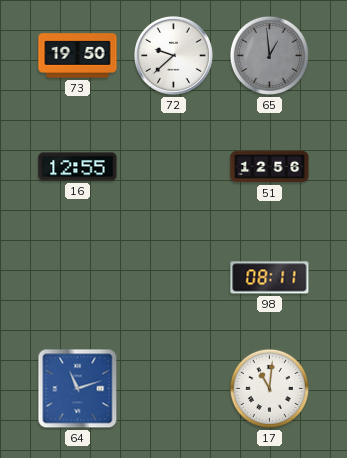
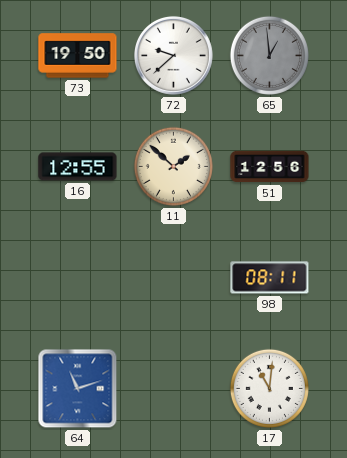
11: none -> 1:52 (173, 166)
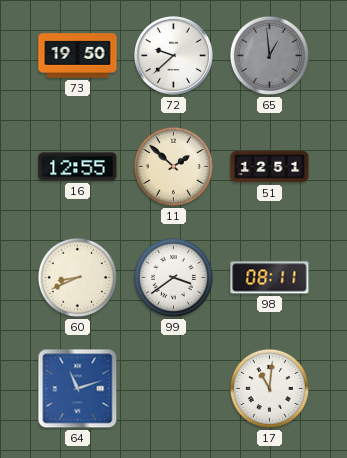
51: 12:56 -> 12:51 (270, 167)
60: none -> 8:41 (77, 277)
99: none -> 3:39 (173, 277)
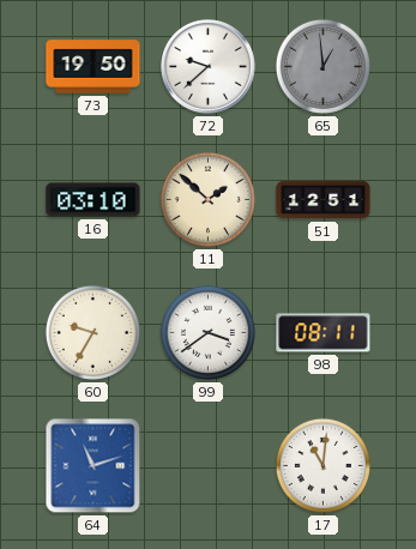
16: 12:55 -> 03:10 (94, 200)
60: 8:41 -> 9:35 (92, 332)
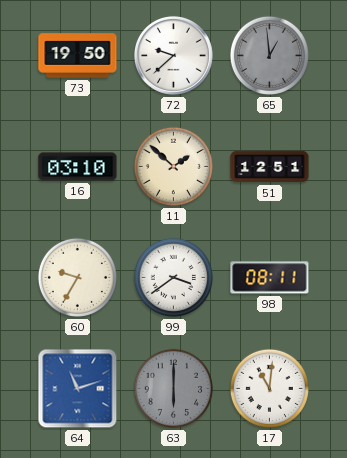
63: none -> 6:00 (173, 388)
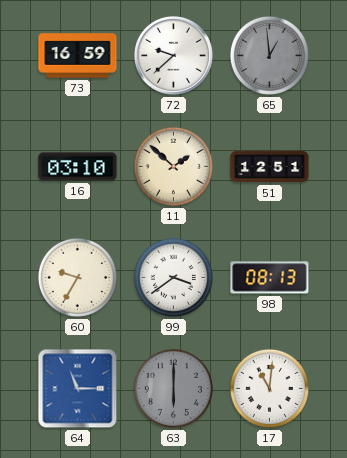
73: 19:50 -> 16:59 (78, 56)
98: 08:11 -> 08:13 (270, 278)
64: 11:12 -> 11:15 (78, 389)
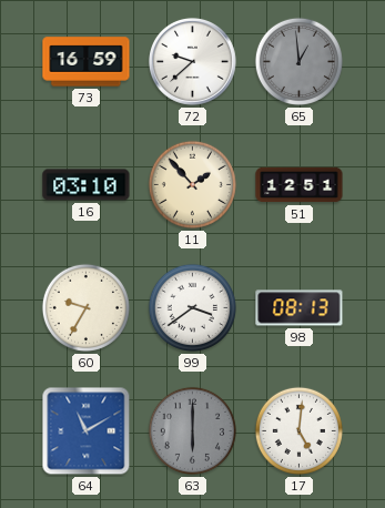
11: 1:52 -> 1:53 (192, 184)
64: 11:15 -> 11:10 (87, 431)
17: 11:01 -> 5:01 (298, 430)
